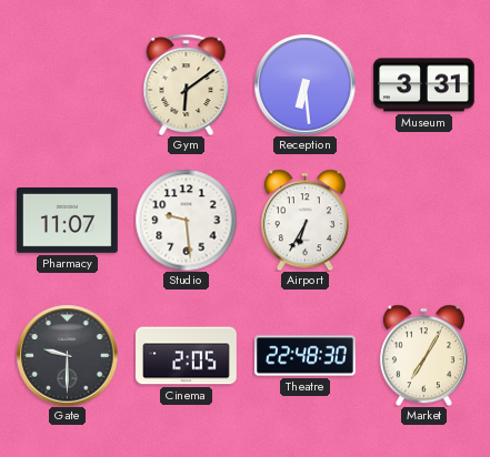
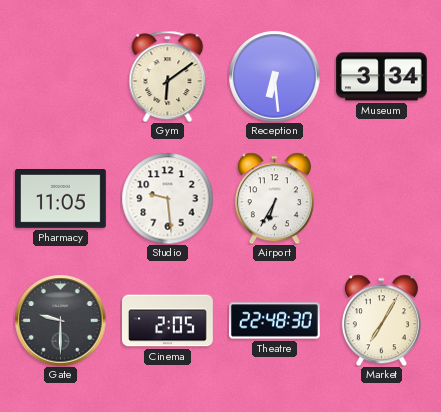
Museum: 3:31 -> 3:34 (381, 77)
Pharmacy: 11:07 -> 11:05 (61, 199)
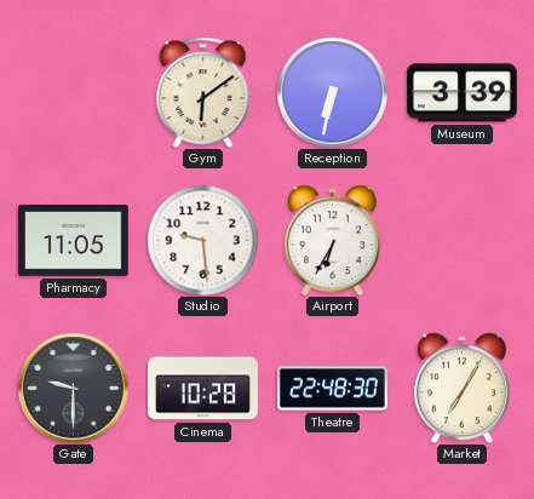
Reception: 6:29 -> 6:32 (332, 92)
Museum: 3:34 -> 3:39 (461, 93)
Cinema: 2:05 -> 10:28 (203, 389)
